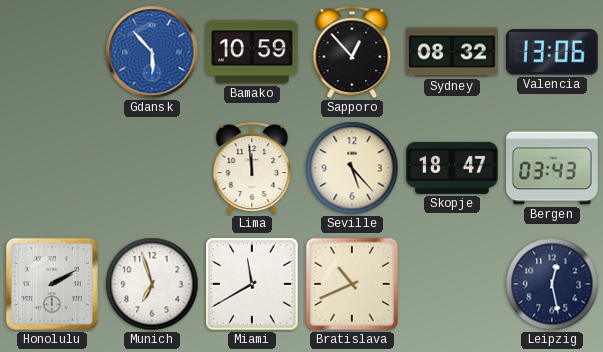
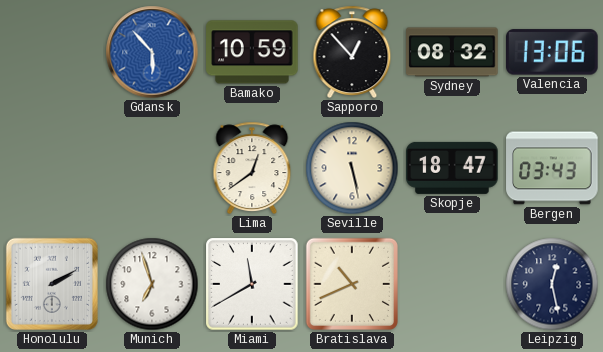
Lima: 11:59 -> 12:39 (252, 168)
Seville: 5:23 -> 5:28 (352, 168)
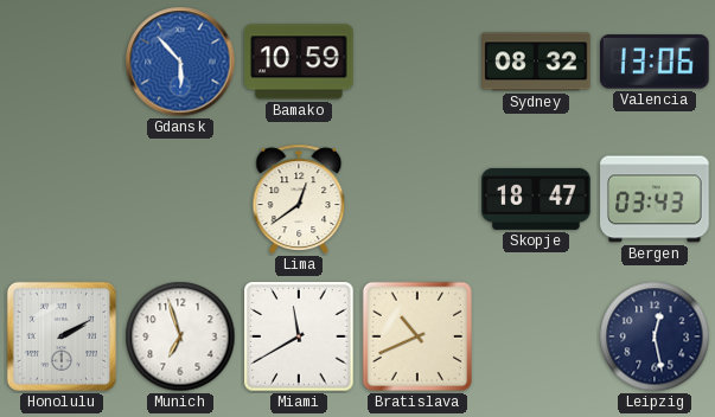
Sapporo: 12:53 -> none (352, 52)
Seville: 5:28 -> none (352, 168)
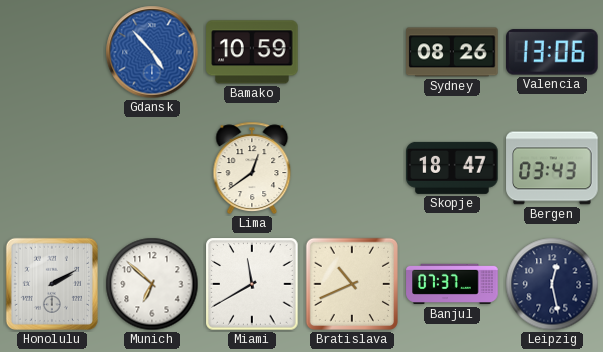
Gdansk: 5:53 -> 4:53 (152, 52)
Sydney: 08:32 -> 08:26 (452, 52)
Munich: 6:57 -> 6:52 (152, 284)
Banjul: none -> 07:37 (452, 284)
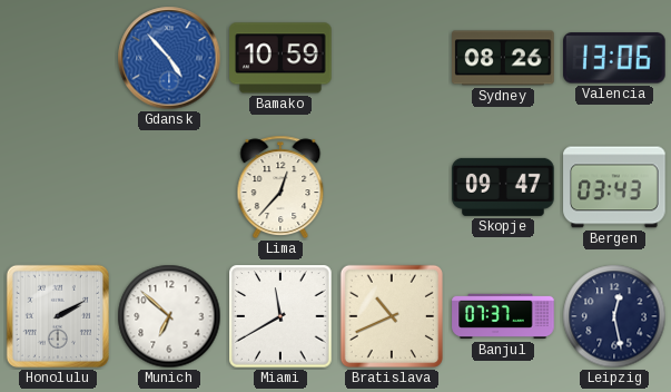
Lima: 12:39 -> 12:37 (280, 187)
Skopje: 18:47 -> 09:47 (503, 187)
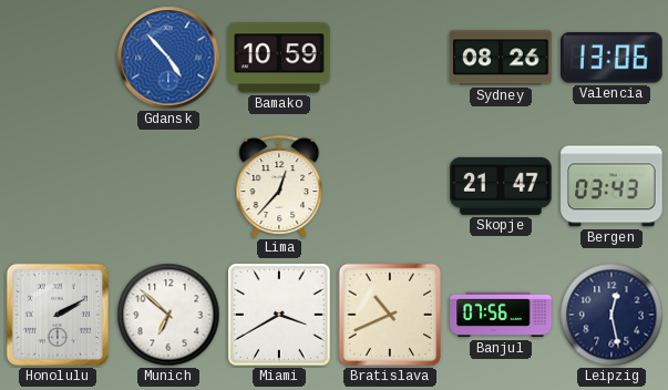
Skopje: 09:47 -> 21:47 (501, 186)
Miami: 11:40 -> 3:40 (279, 315)
Banjul: 07:37 -> 07:56 (501, 315)
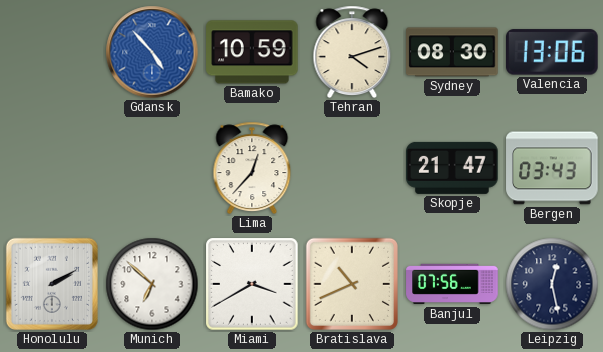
Tehran: none -> 4:12 (352, 52)
Sydney: 08:26 -> 08:30 (452, 52)
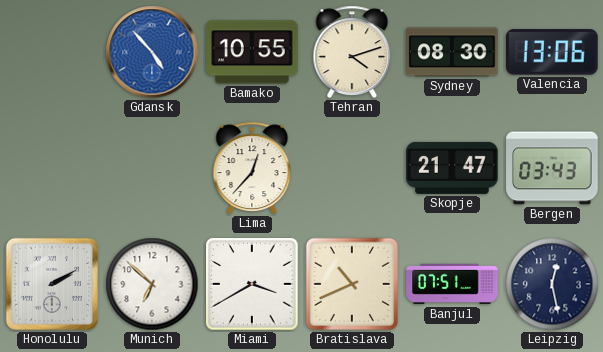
Bamako: 10:59 -> 10:55 (252, 52)
Banjul: 07:56 -> 07:51 (452, 284)
